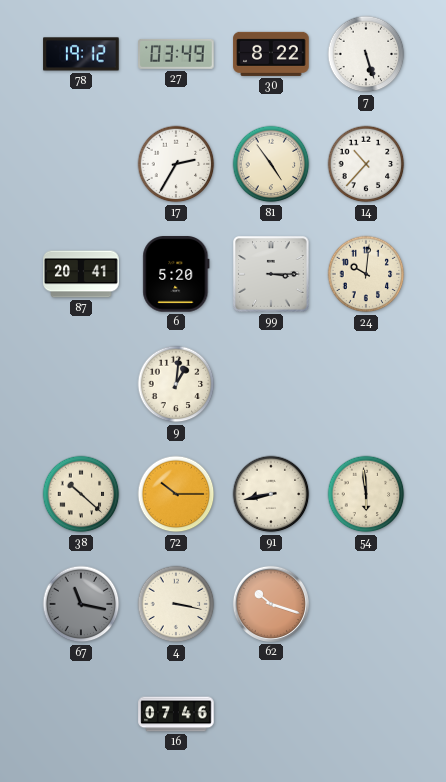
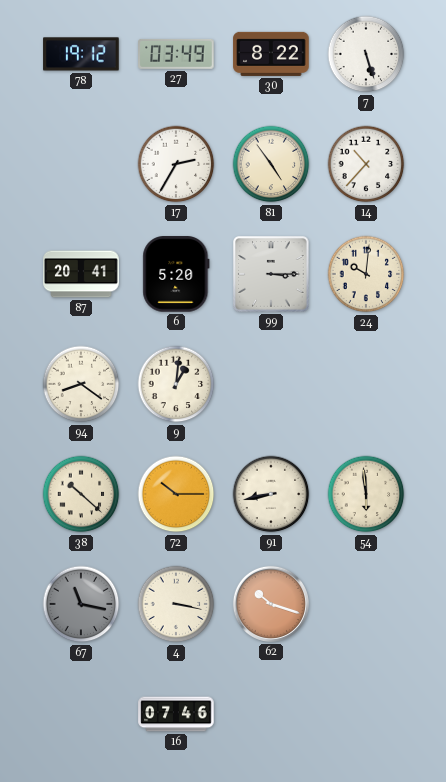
94: none -> 8:21 (81, 384)
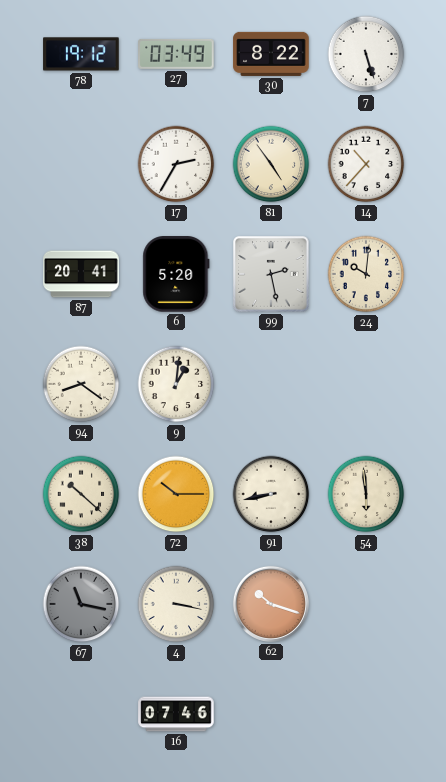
99: 3:15 -> 2:28 (271, 274)
